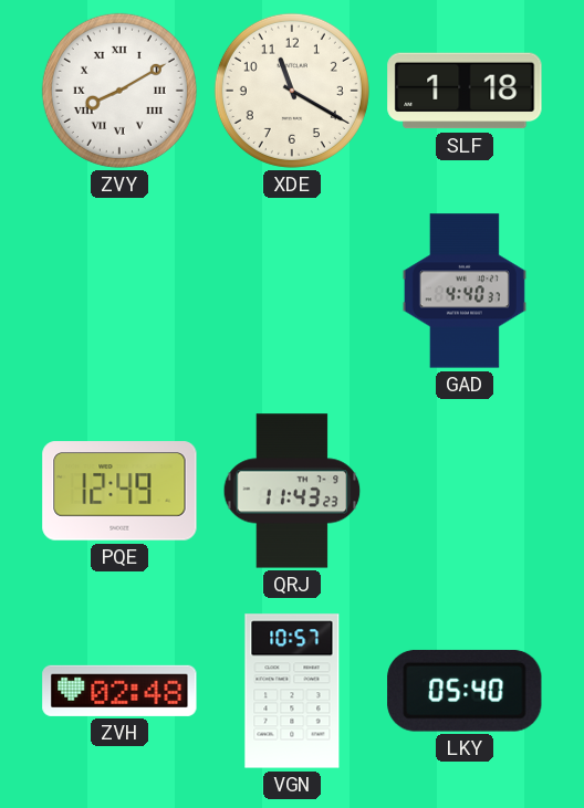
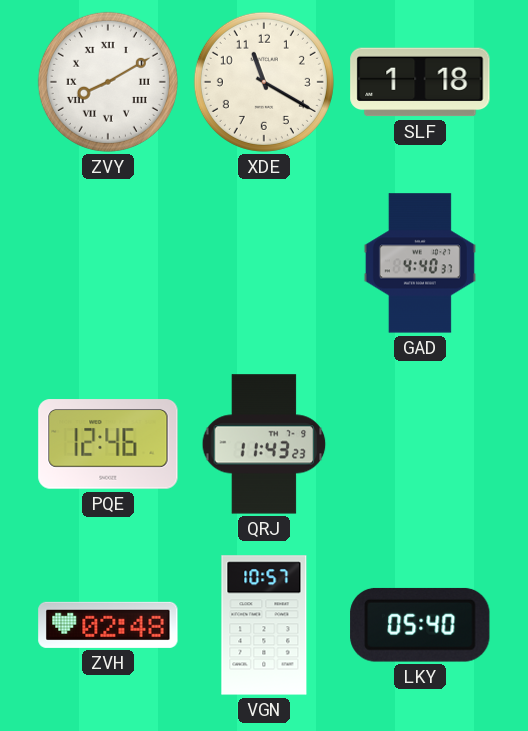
PQE: 12:49 -> 12:46 (108, 444)
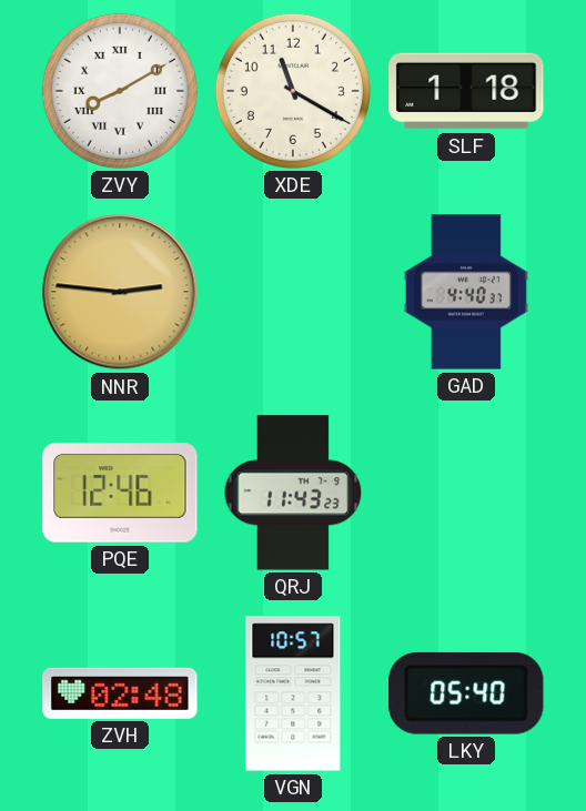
NNR: none -> 2:46 (120, 292)
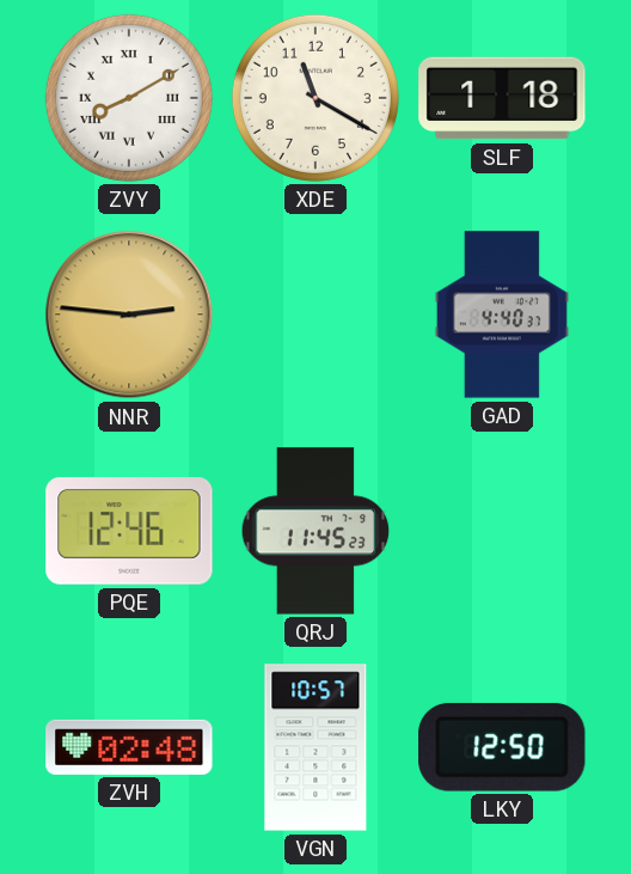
QRJ: 11:43 -> 11:45 (315, 531)
LKY: 05:40 -> 12:50 (502, 747)
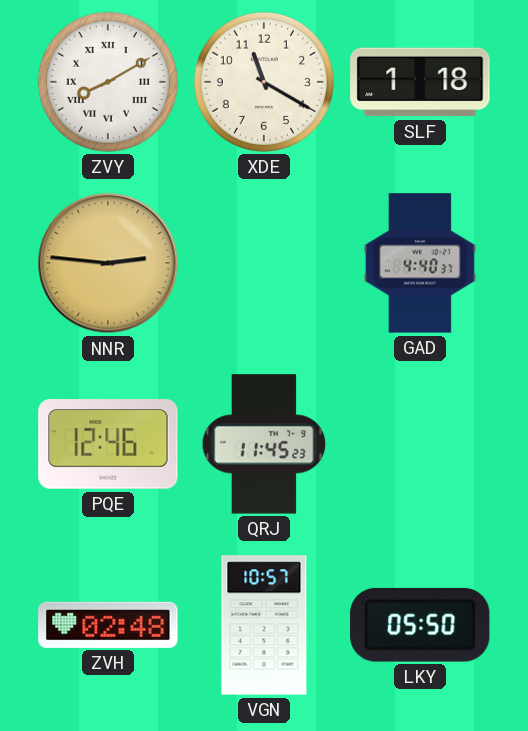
LKY: 12:50 -> 05:50 (420, 625)
